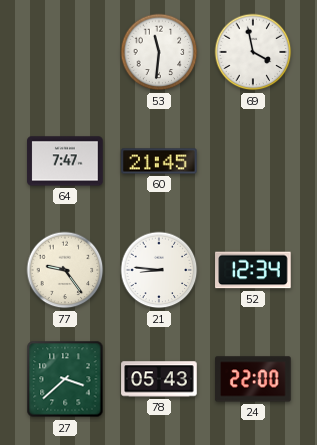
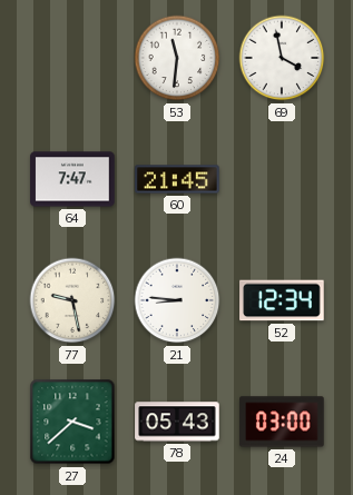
77: 9:24 -> 9:28 (72, 300)
24: 22:00 -> 03:00 (282, 422)
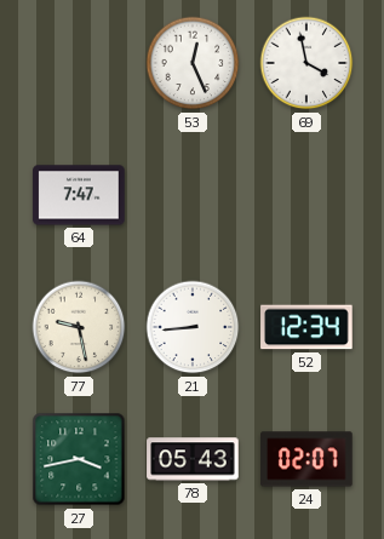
53: 11:31 -> 12:26 (193, 63)
60: 21:45 -> none (177, 179)
21: 8:46 -> 8:44 (193, 327)
27: 3:38 -> 3:43 (79, 459)
24: 03:00 -> 02:07 (306, 459)
